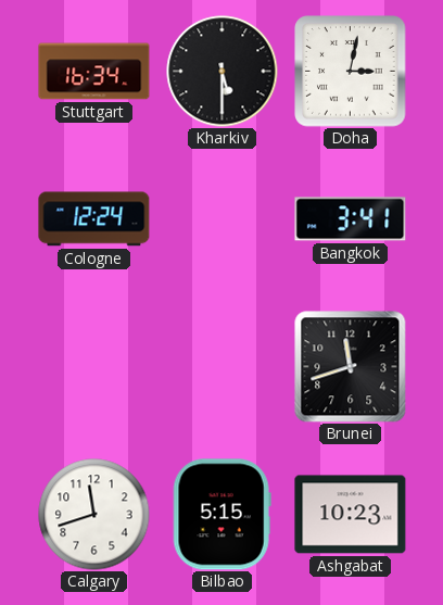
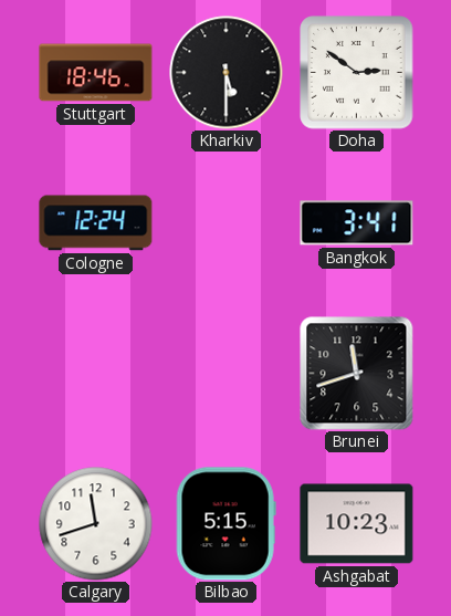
Stuttgart: 16:34 -> 18:46 (96, 73)
Doha: 3:02 -> 2:51 (357, 73)
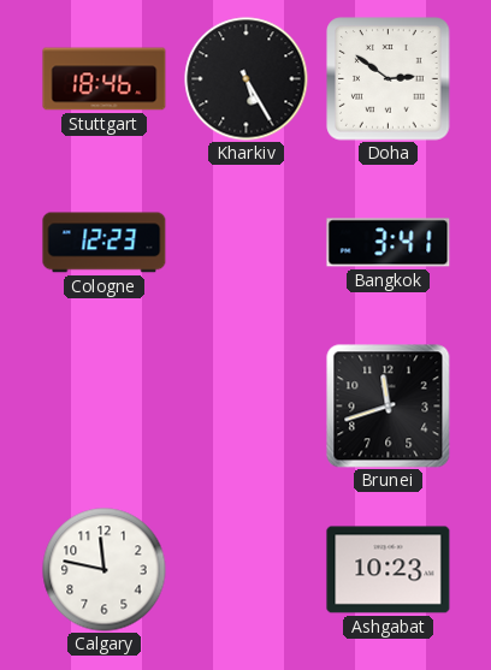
Kharkiv: 5:30 -> 5:25 (247, 79)
Cologne: 12:24 -> 12:23 (105, 243)
Calgary: 11:42 -> 11:47 (105, 570)
Bilbao: 5:15 -> none (225, 524)
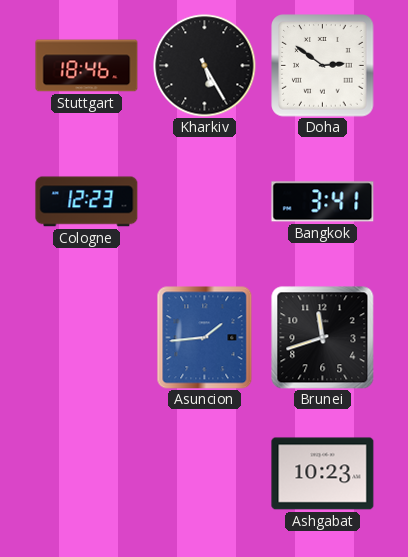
Asuncion: none -> 1:44 (205, 338)
Calgary: 11:47 -> none (105, 570)
